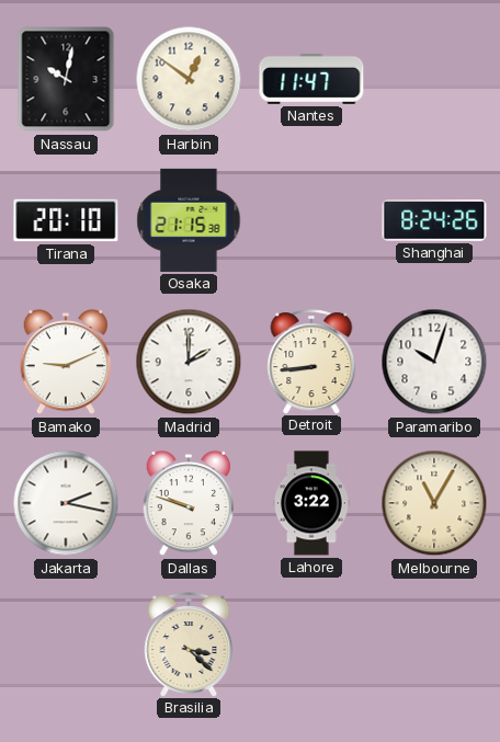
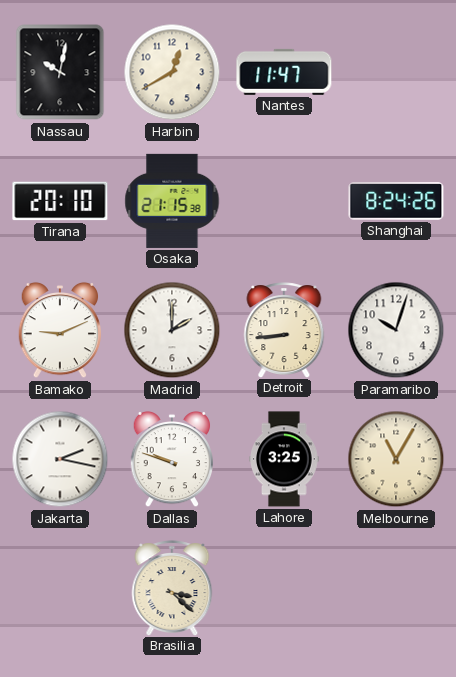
Harbin: 12:51 -> 12:40 (172, 72)
Lahore: 3:22 -> 3:25 (284, 459)
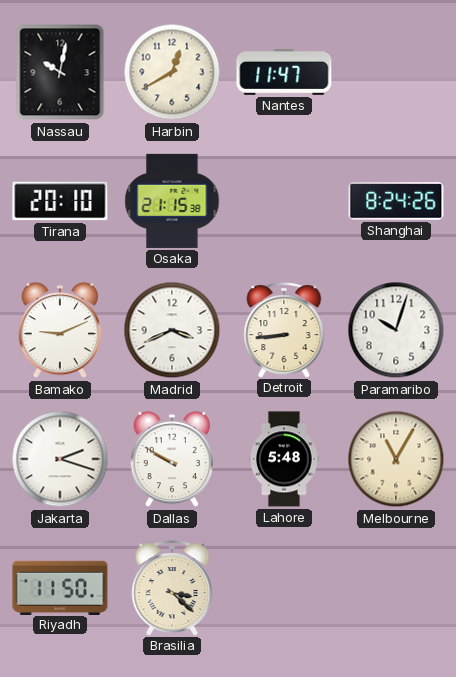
Madrid: 2:00 -> 3:41 (172, 330)
Jakarta: 2:17 -> 2:18 (60, 459)
Dallas: 9:48 -> 9:50 (171, 459)
Lahore: 3:25 -> 5:48 (284, 459)
Riyadh: none -> 11:50 (60, 587)
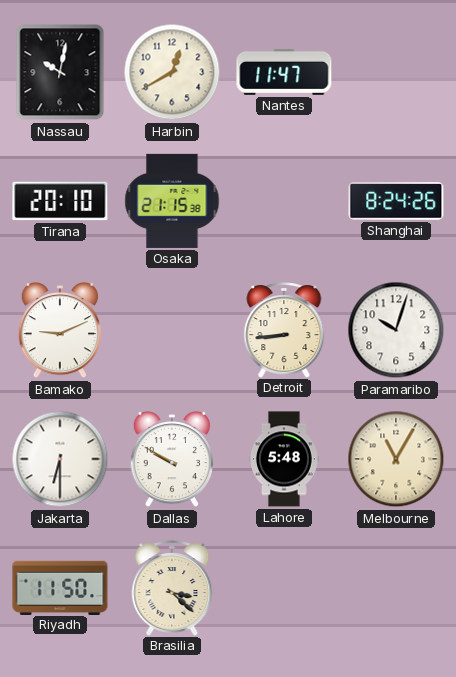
Madrid: 3:41 -> none (172, 330)
Jakarta: 2:18 -> 6:30 (60, 459)
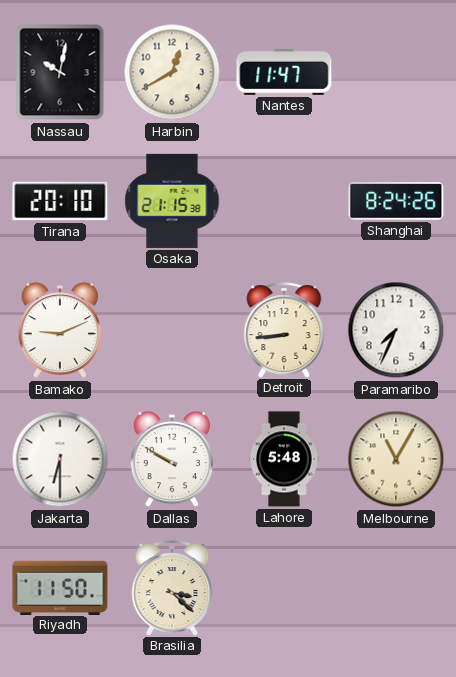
Paramaribo: 10:03 -> 7:34 (396, 330)
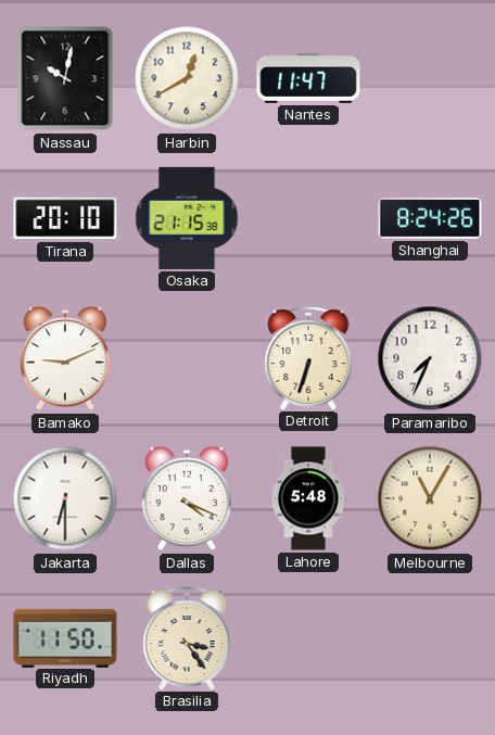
Detroit: 8:44 -> 6:33 (308, 358)
Dallas: 9:50 -> 4:19 (186, 498)
Brasilia: 3:22 -> 3:24 (187, 638)
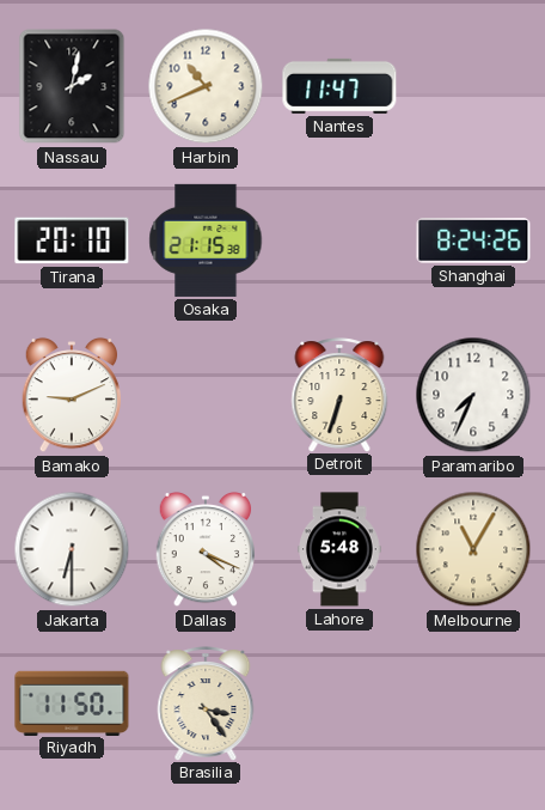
Nassau: 10:02 -> 2:02 (72, 86)
Harbin: 12:40 -> 10:41 (206, 86)
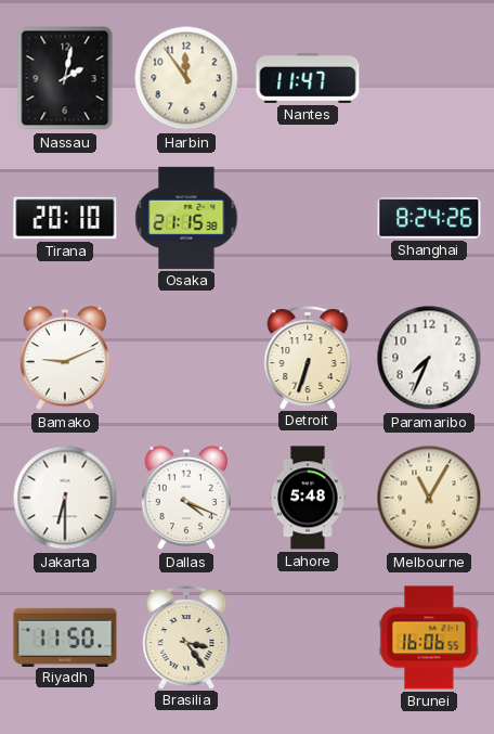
Harbin: 10:41 -> 11:54 (186, 78)
Brunei: none -> 16:06 (429, 638)
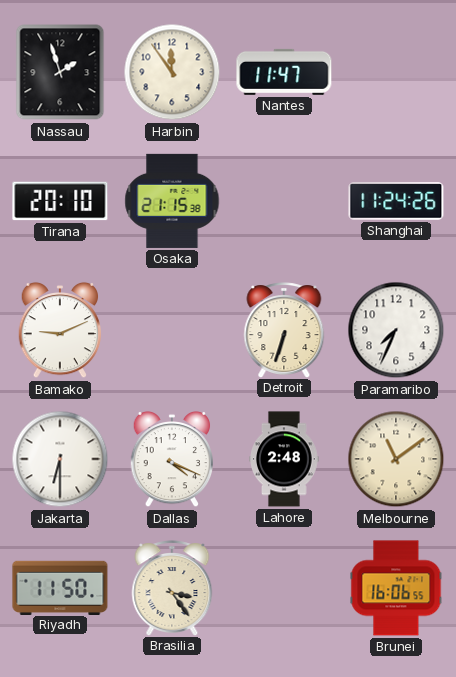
Nassau: 2:02 -> 1:57 (60, 72)
Shanghai: 8:24 -> 11:24 (396, 201)
Lahore: 5:48 -> 2:48 (284, 459)
Melbourne: 11:05 -> 11:09 (396, 459)
